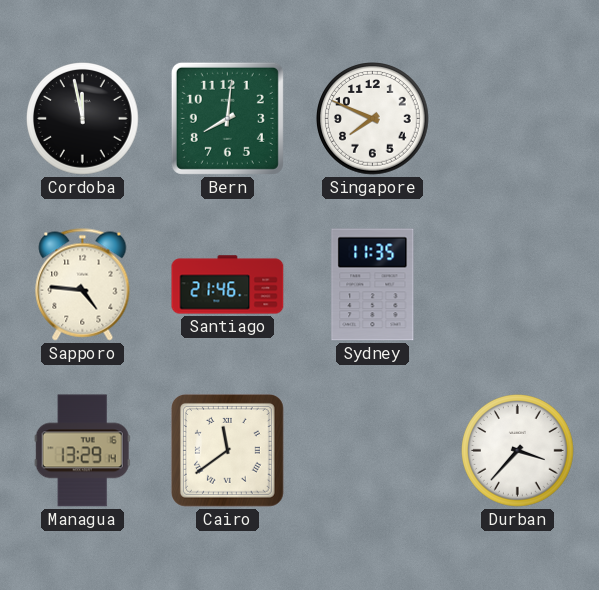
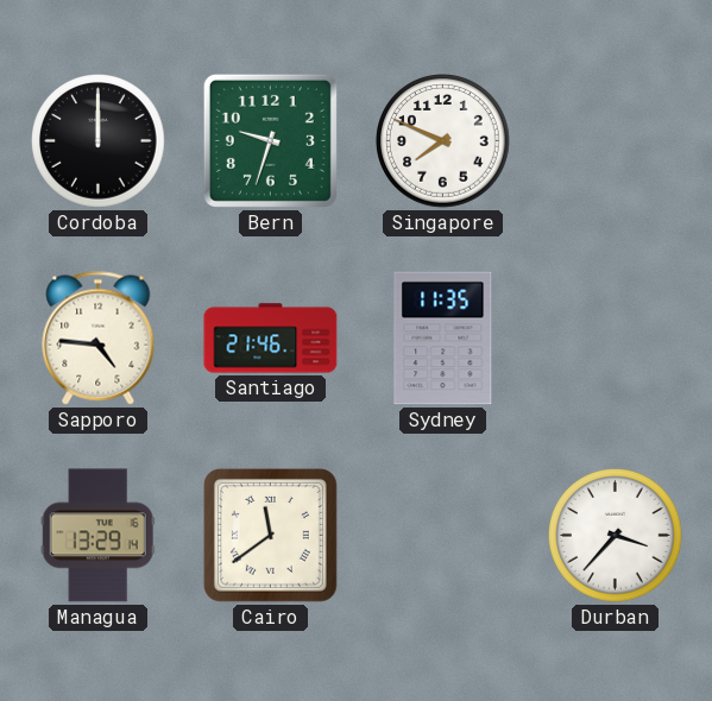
Cordoba: 11:58 -> 12:00 (99, 141)
Bern: 8:01 -> 9:33 (270, 140)
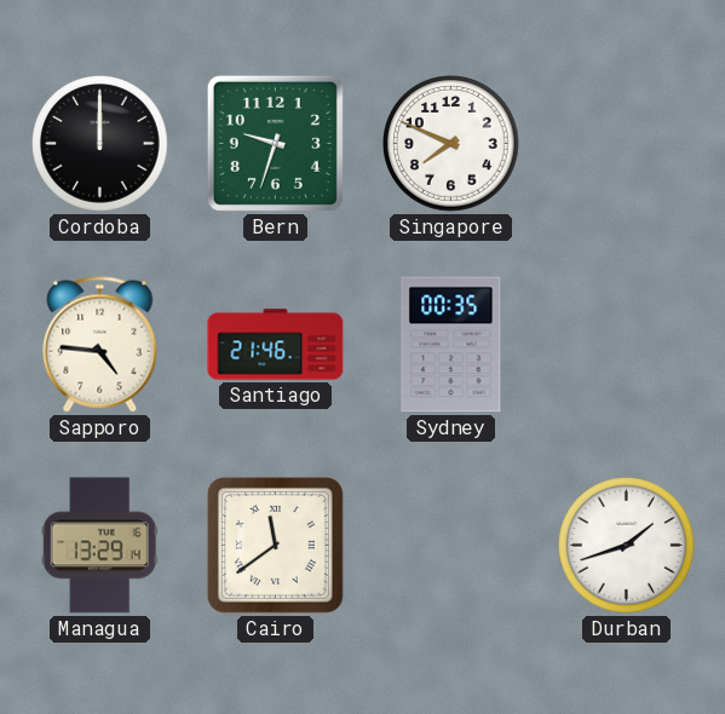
Sydney: 11:35 -> 00:35 (451, 345)
Durban: 3:37 -> 1:42 (627, 546)
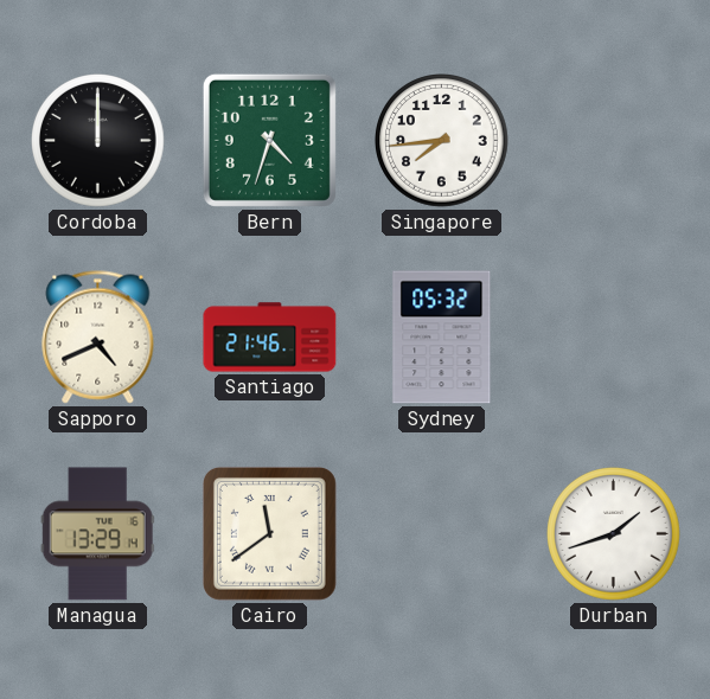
Bern: 9:33 -> 4:33 (269, 140)
Singapore: 7:49 -> 7:44 (442, 141)
Sapporo: 4:46 -> 4:41 (98, 338)
Sydney: 00:35 -> 05:32 (442, 338)
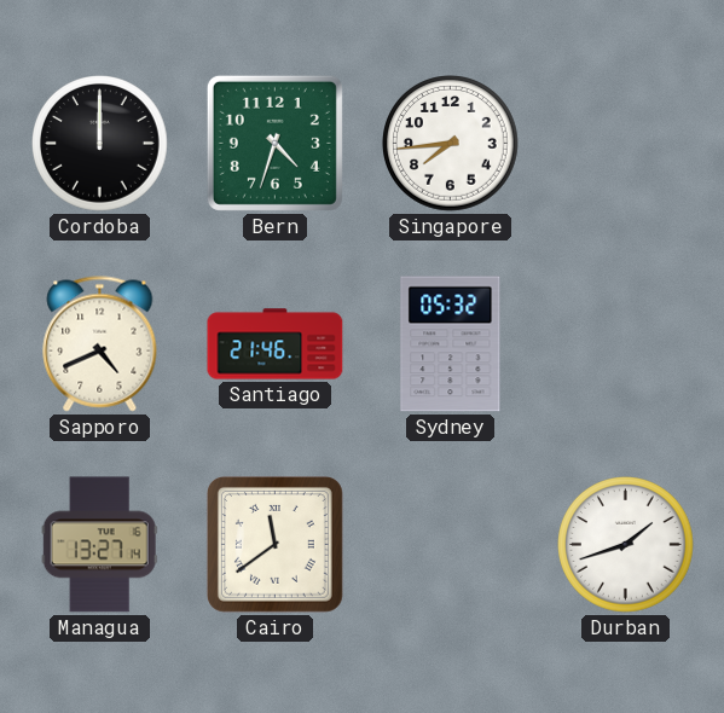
Managua: 13:29 -> 13:27 (99, 545)
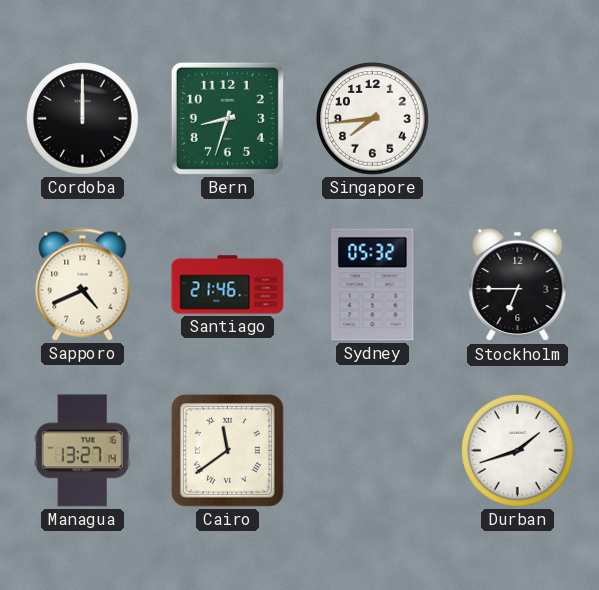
Bern: 4:33 -> 8:33 (227, 118)
Stockholm: none -> 6:45 (518, 285)
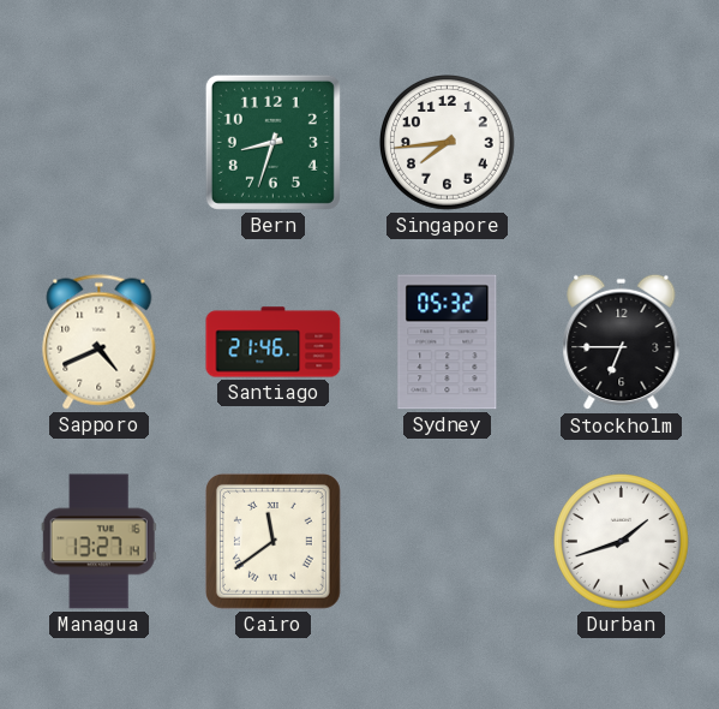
Cordoba: 12:00 -> none (83, 119)
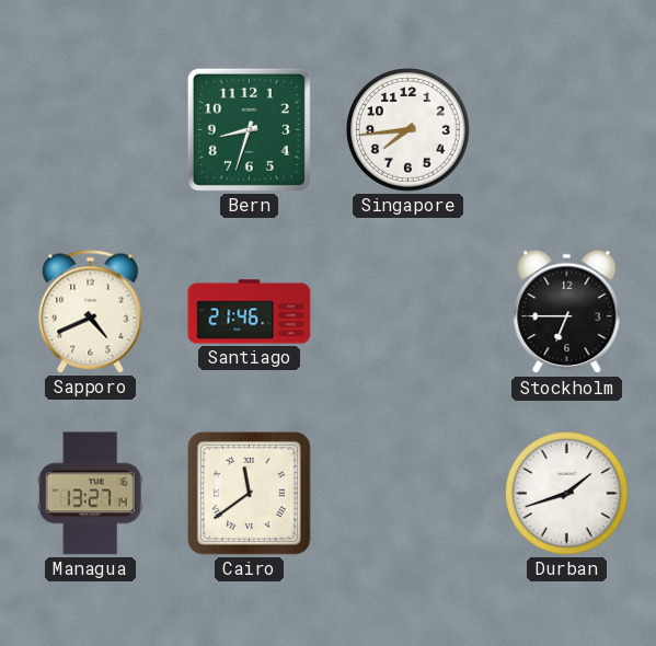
Sydney: 05:32 -> none (448, 342)
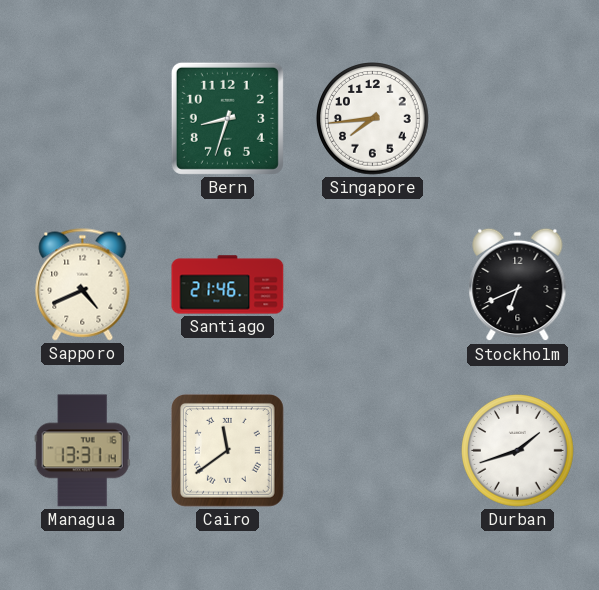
Stockholm: 6:45 -> 6:41 (518, 285)
Managua: 13:27 -> 13:31 (82, 451)
